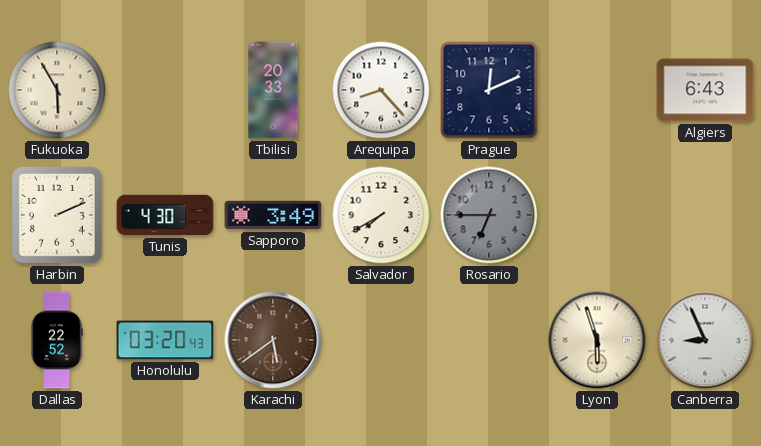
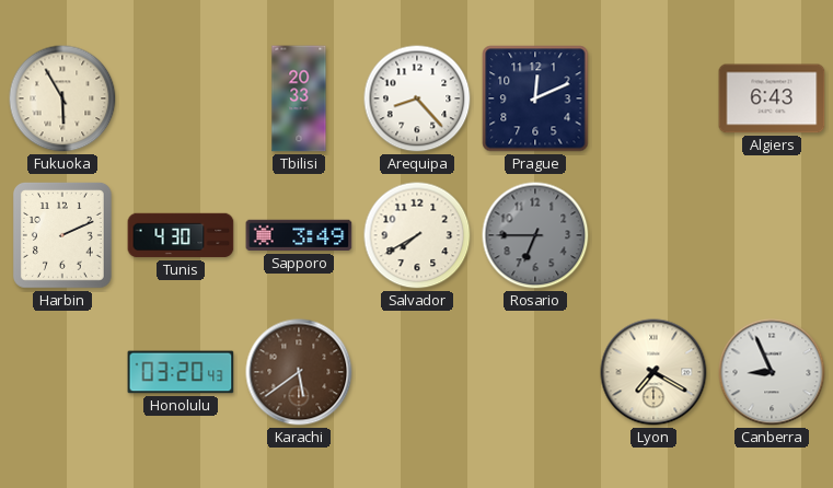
Dallas: 22:52 -> none (57, 340)
Lyon: 5:57 -> 7:20 (653, 372)
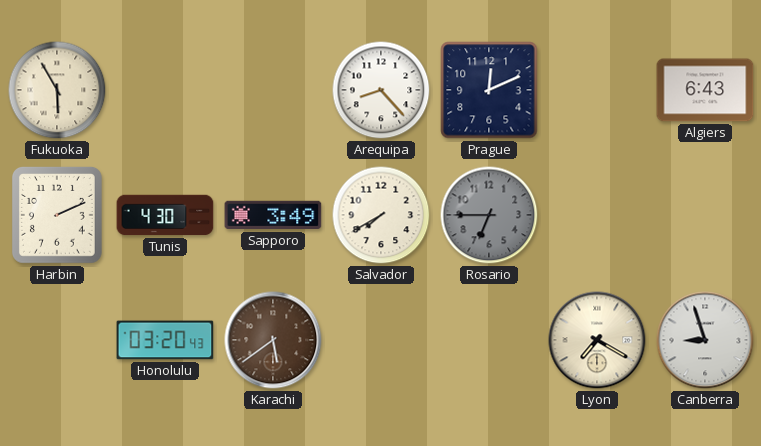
Tbilisi: 20:33 -> none (299, 98)
Canberra: 8:56 -> 8:57 (705, 340)
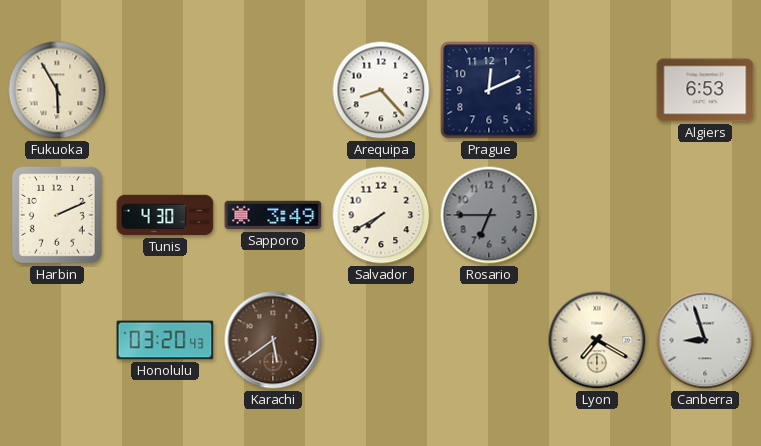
Algiers: 6:43 -> 6:53 (705, 90)
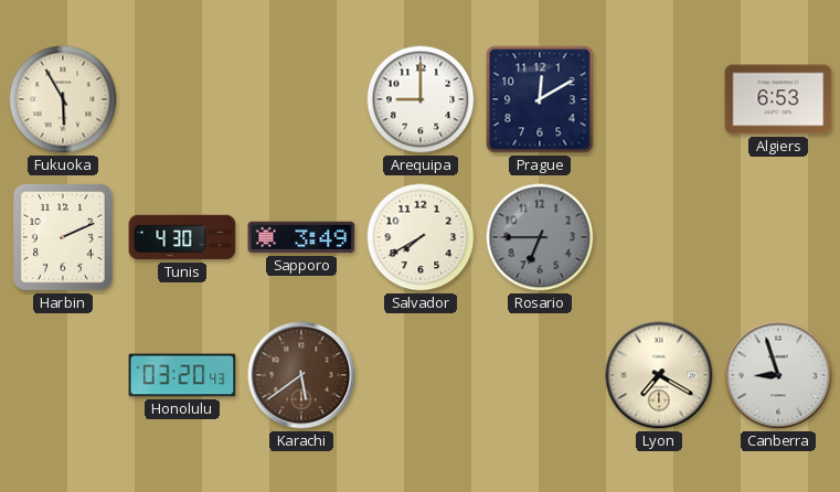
Arequipa: 8:23 -> 9:00 (421, 99)
Prague: 12:11 -> 12:10 (540, 99)
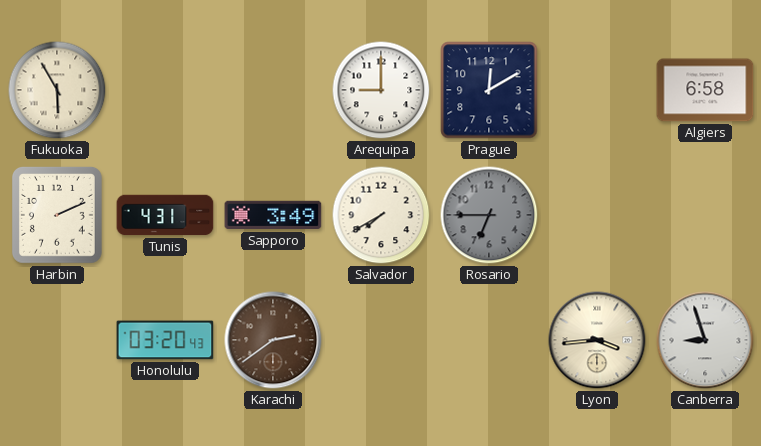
Algiers: 6:53 -> 6:58 (705, 90)
Tunis: 4:30 -> 4:31 (165, 215)
Karachi: 5:39 -> 2:39 (273, 340)
Lyon: 7:20 -> 3:44 (597, 340)
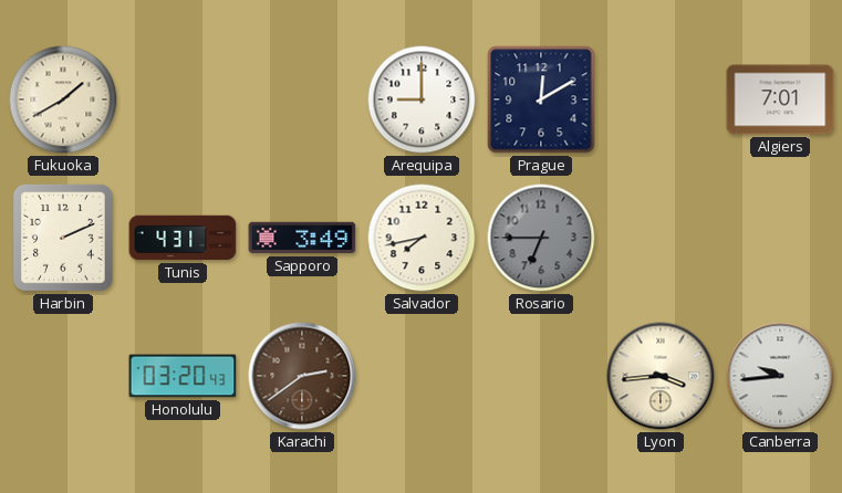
Fukuoka: 5:55 -> 1:40 (63, 99)
Algiers: 6:58 -> 7:01 (780, 99)
Salvador: 7:40 -> 7:43 (422, 238)
Canberra: 8:57 -> 9:44 (780, 376)
